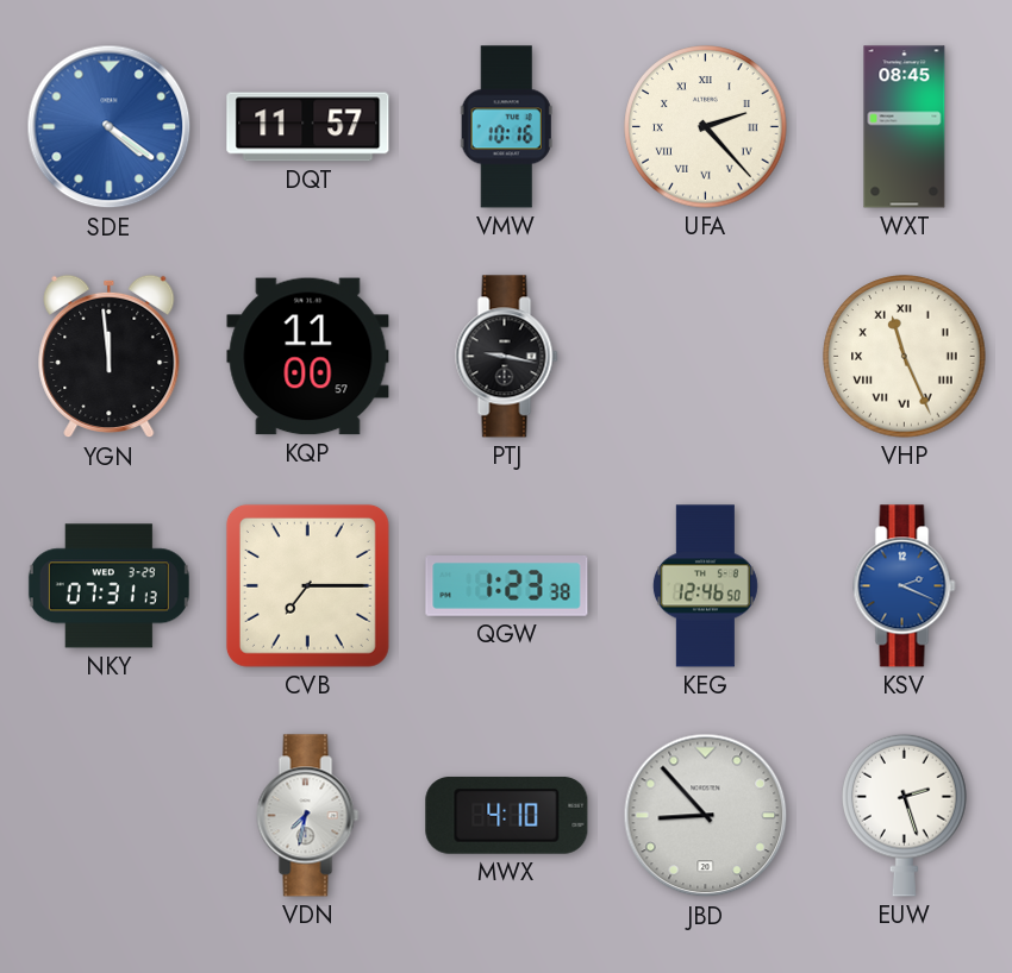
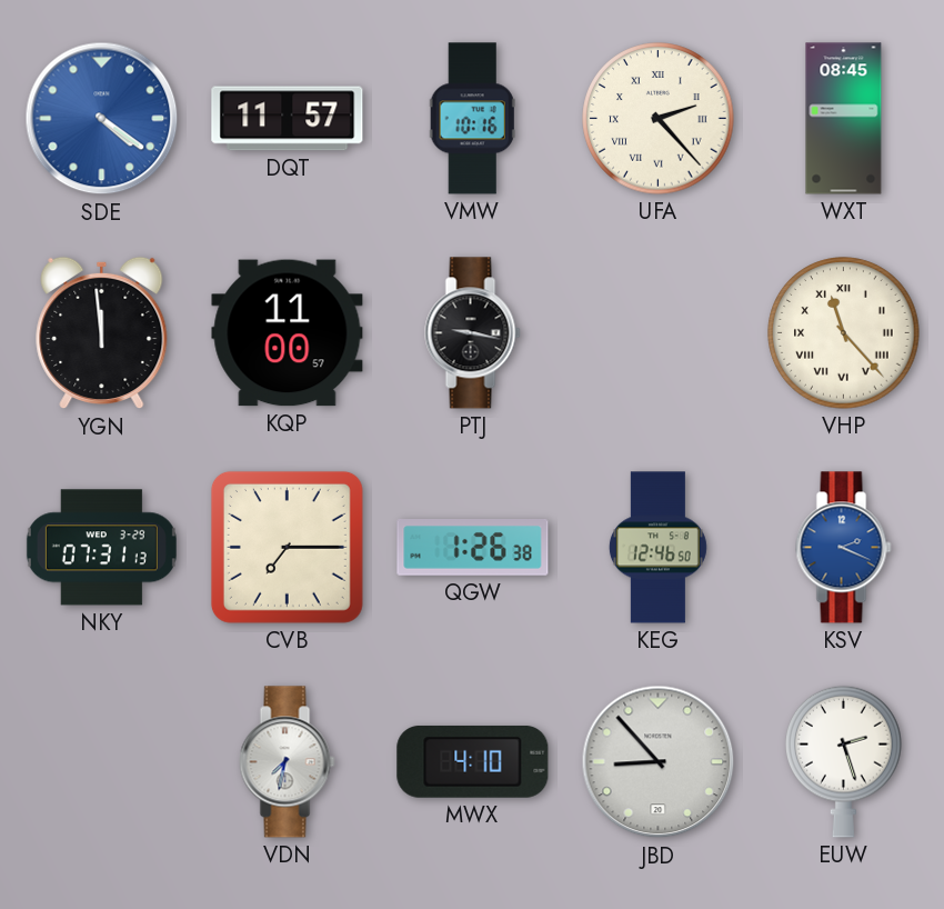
VHP: 11:26 -> 11:23 (844, 333)
QGW: 1:23 -> 1:26 (473, 548)
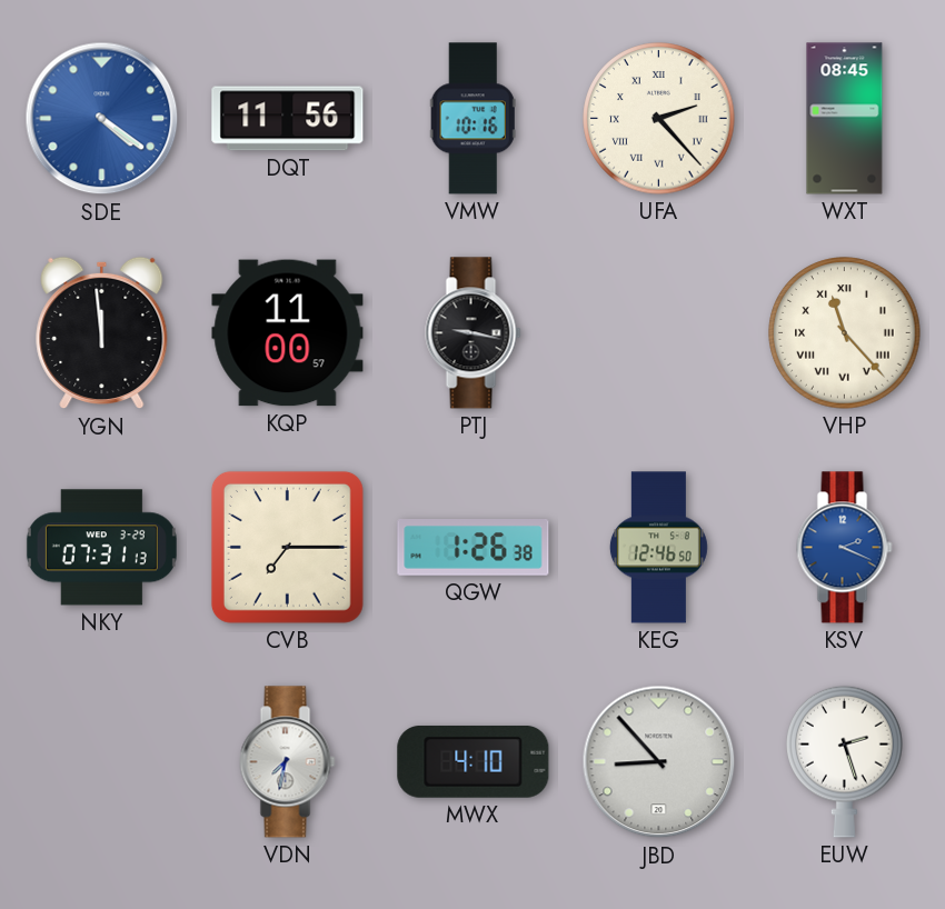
DQT: 11:57 -> 11:56 (288, 119)
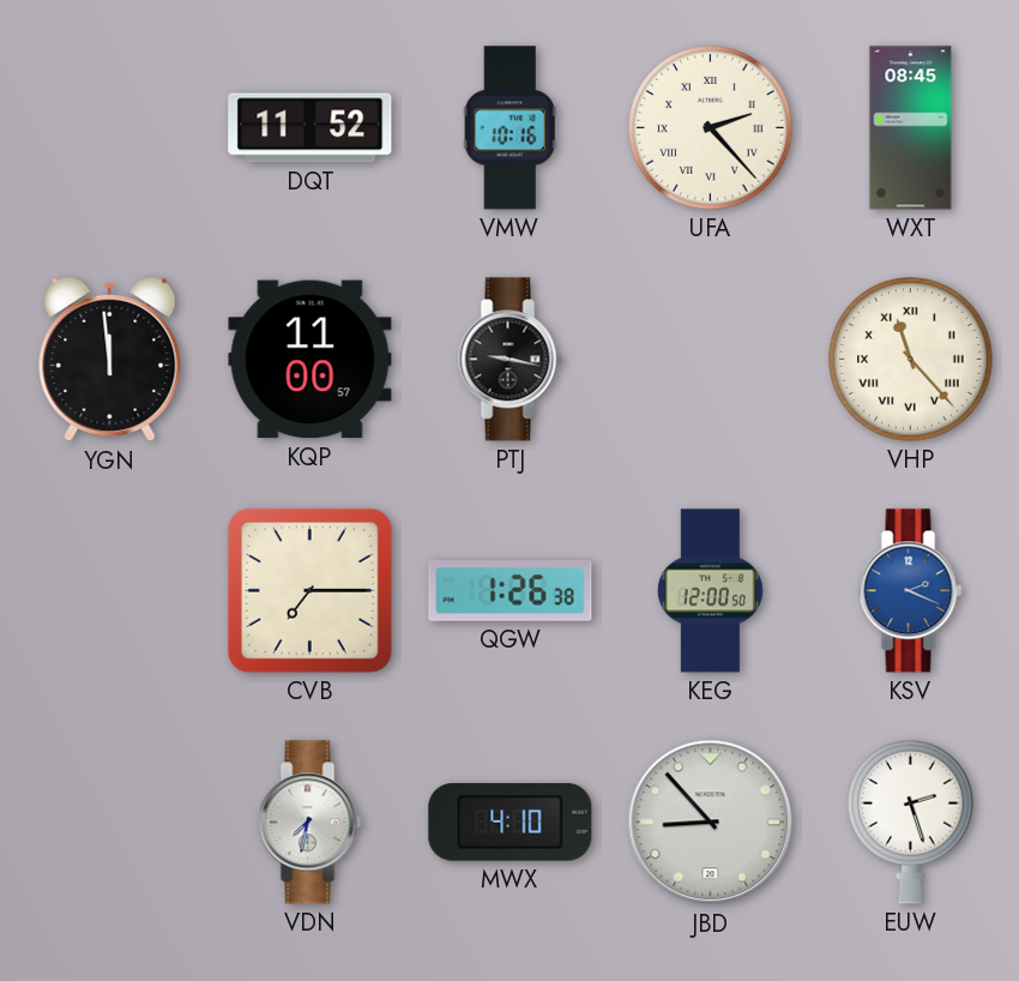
SDE: 4:21 -> none (102, 119)
DQT: 11:56 -> 11:52 (310, 128)
NKY: 07:31 -> none (101, 548)
KEG: 12:46 -> 12:00 (710, 591)
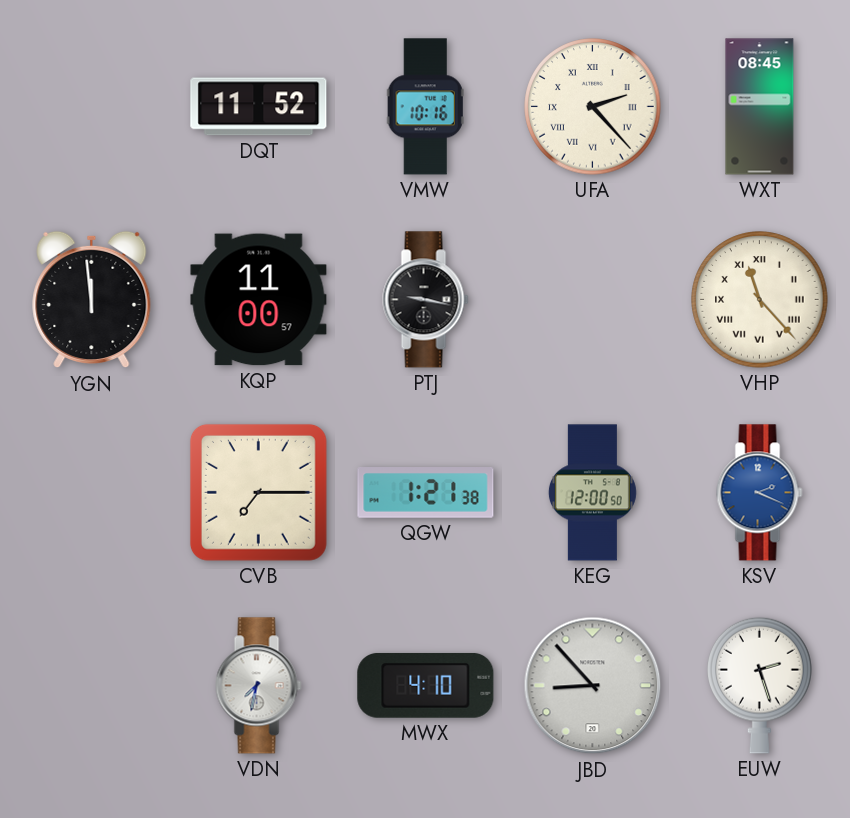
QGW: 1:26 -> 1:21 (426, 493)
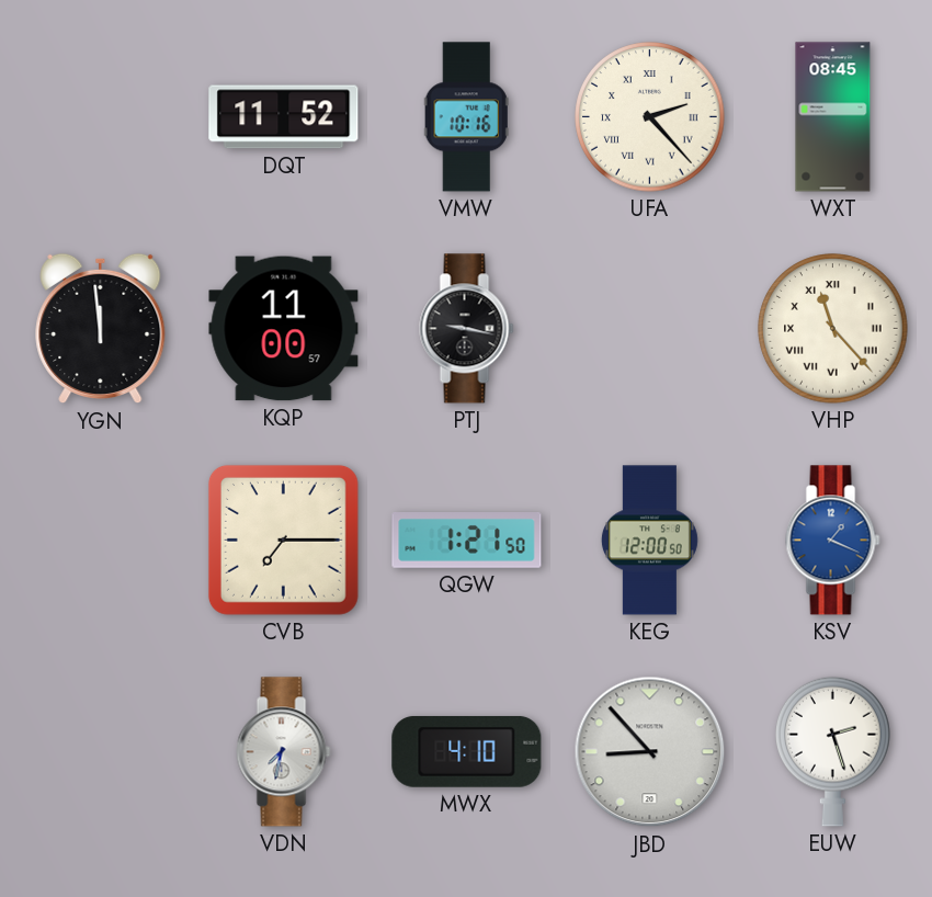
QGW: 1:21:38 -> 1:21:50 (467, 541)
KSV: 2:19 -> 1:19 (833, 541)
